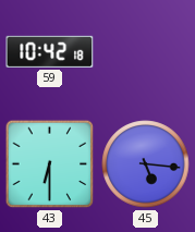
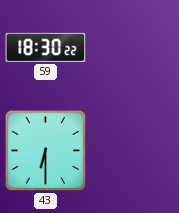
59: 10:42 -> 18:30 (46, 47)
45: 5:16 -> none (146, 164)
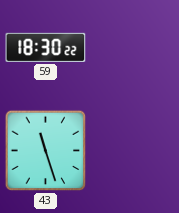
43: 6:30 -> 11:27 (46, 151)
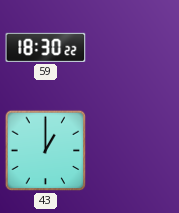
43: 11:27 -> 1:00 (46, 151)
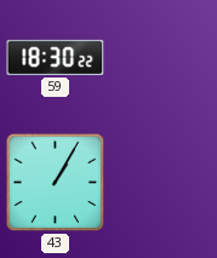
43: 1:00 -> 1:05 (56, 183)
